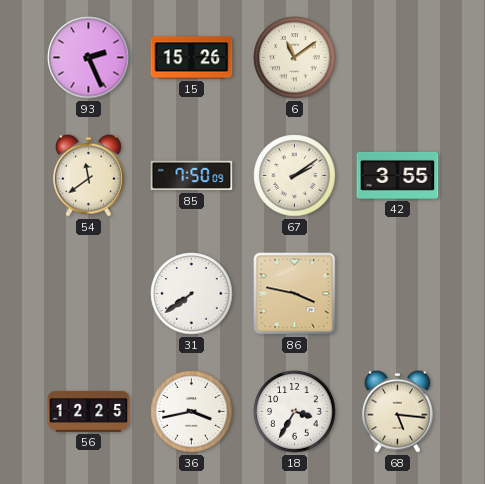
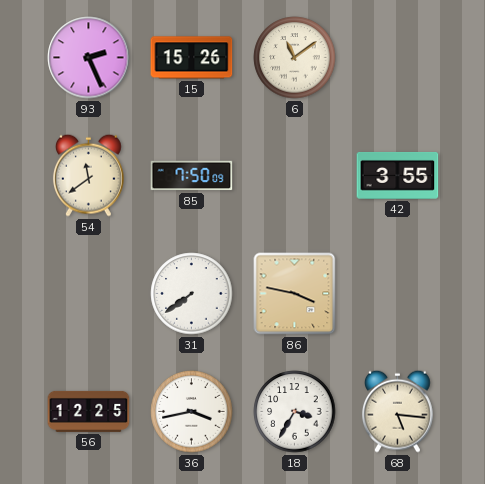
67: 2:09 -> none (295, 176)
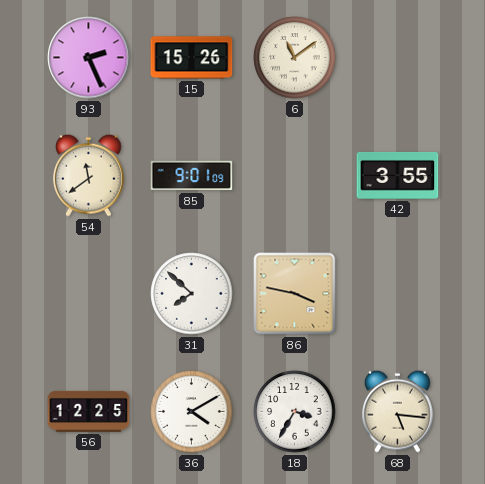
85: 7:50 -> 9:01 (192, 176)
31: 7:39 -> 7:52 (192, 294)
36: 3:43 -> 4:10 (192, 412)
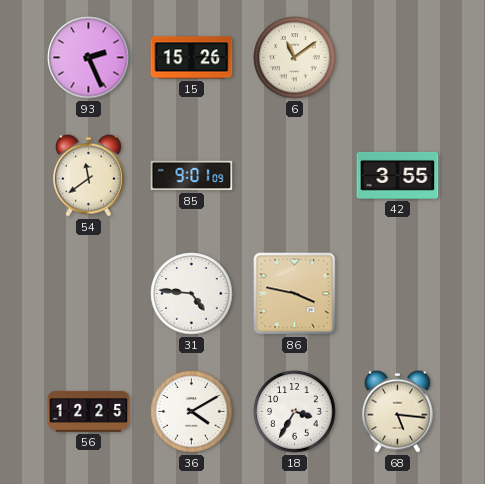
31: 7:52 -> 4:46 (192, 294)
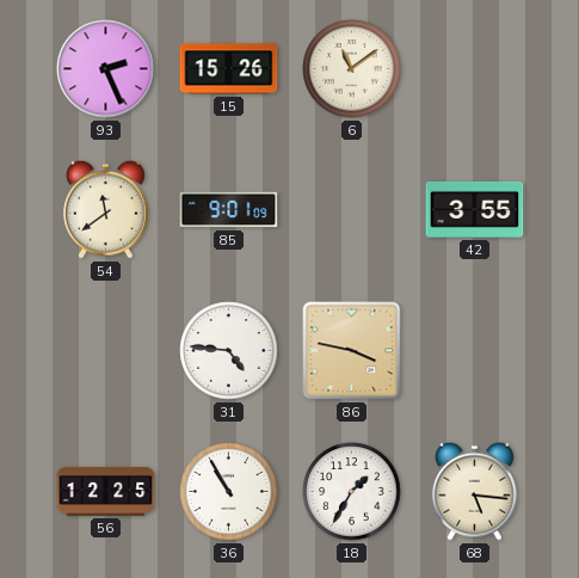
36: 4:10 -> 10:55 (229, 492)
18: 3:35 -> 1:35 (352, 492)
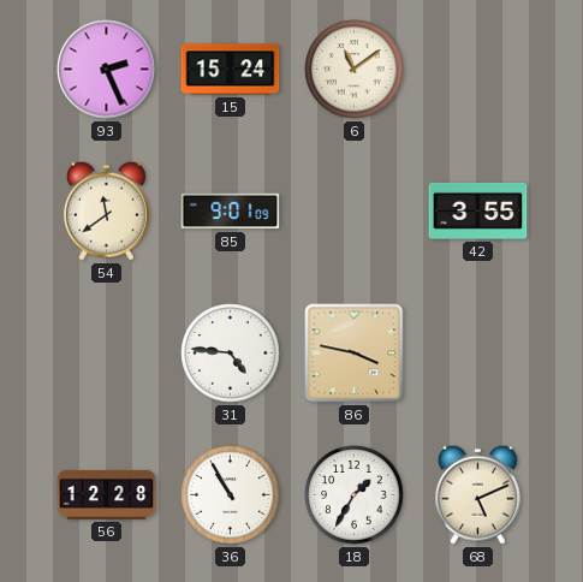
15: 15:26 -> 15:24 (231, 70)
56: 12:25 -> 12:28 (107, 494)
68: 5:16 -> 5:11 (477, 494)
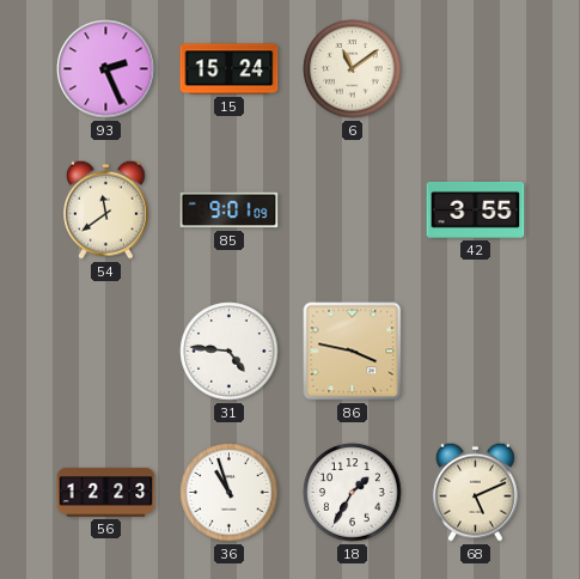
56: 12:28 -> 12:23 (106, 492)
36: 10:55 -> 10:57 (230, 493)
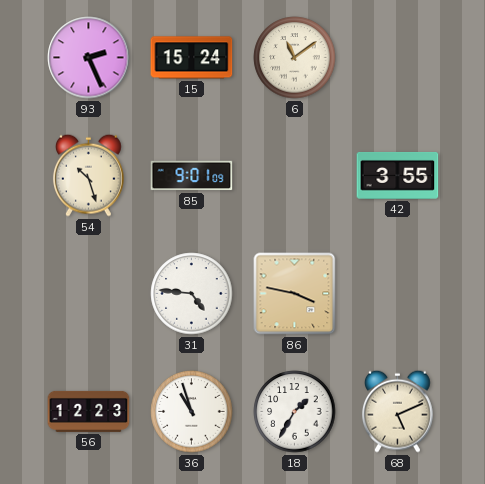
54: 11:39 -> 10:27 (88, 175)
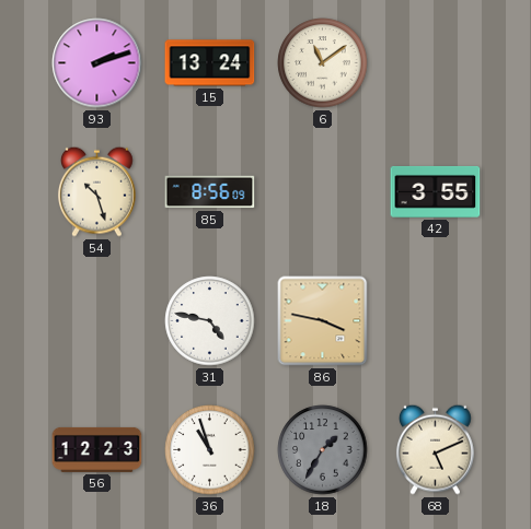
93: 2:26 -> 2:12 (97, 63)
15: 15:24 -> 13:24 (210, 63)
85: 9:01 -> 8:56 (210, 192)
31: 4:46 -> 4:47 (210, 321)
18 dial: white -> grey (323, 450)
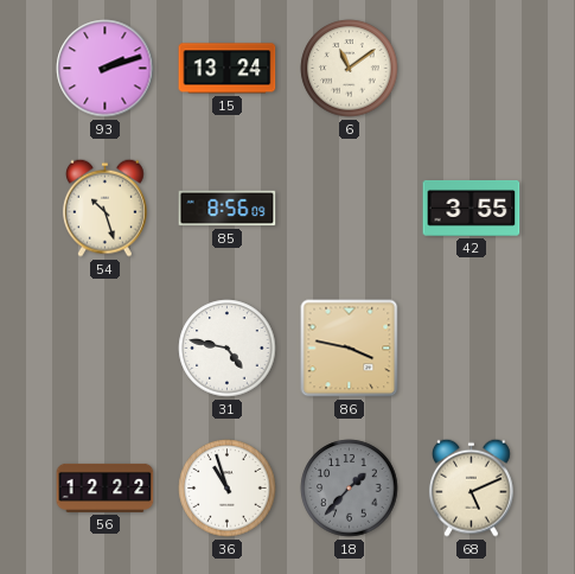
56: 12:23 -> 12:22 (106, 487)
18: 1:35 -> 1:37 (350, 489)
